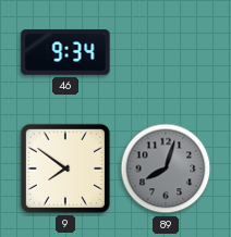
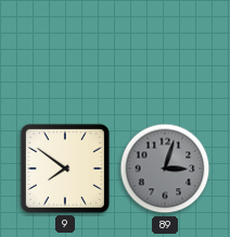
46: 9:34 -> none (65, 52)
89: 8:03 -> 3:03 (165, 169)
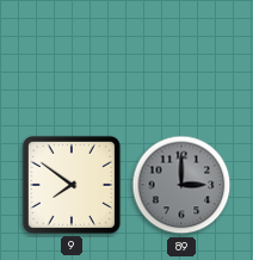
89: 3:03 -> 3:00 (181, 185)
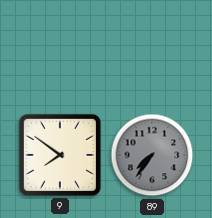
89: 3:00 -> 7:36 (152, 155)
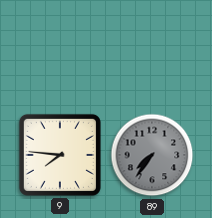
9: 7:51 -> 7:46 (60, 155)
